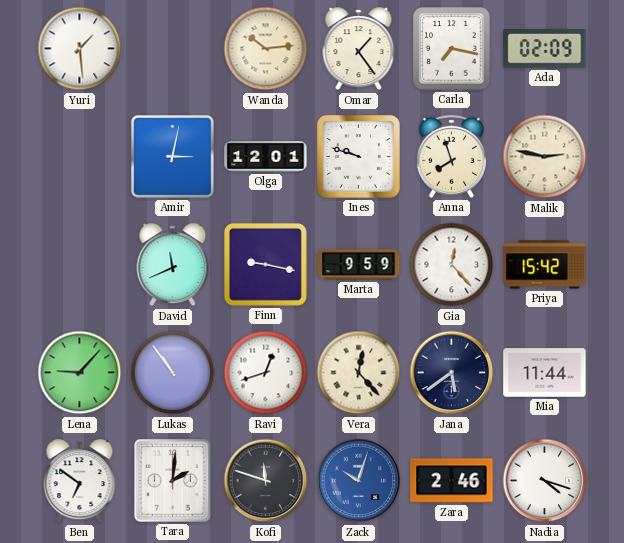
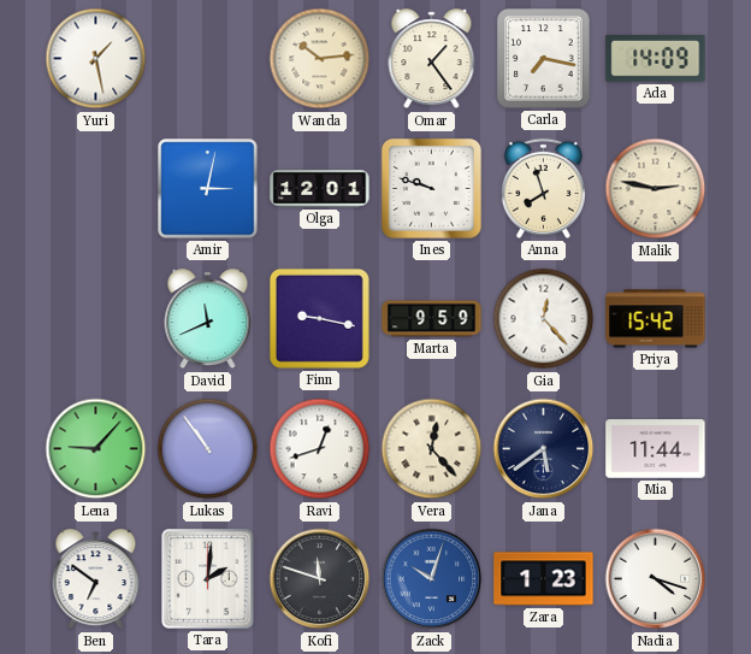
Yuri: 1:29 -> 1:28 (96, 59)
Ada: 02:09 -> 14:09 (656, 59)
Zara: 2:46 -> 1:23 (544, 579)
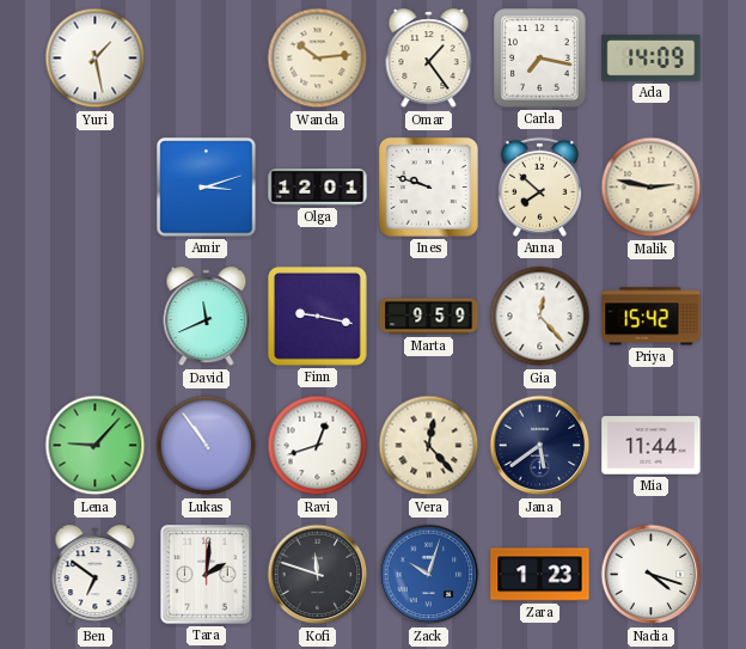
Amir: 3:02 -> 3:12 (207, 188)
Anna: 7:57 -> 7:52 (539, 186)
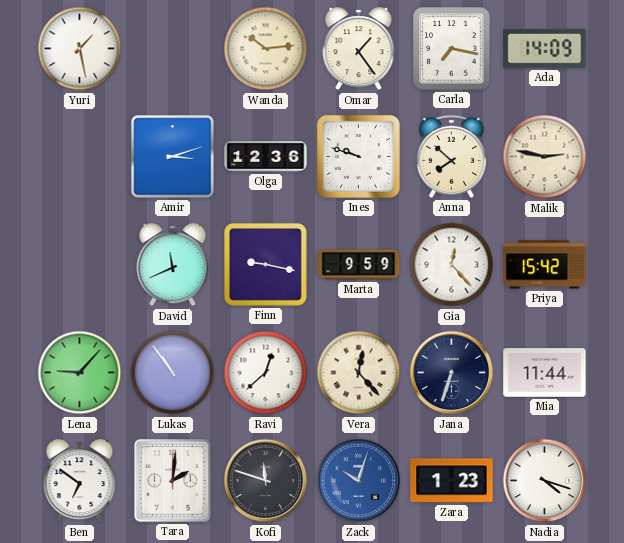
Olga: 12:01 -> 12:36 (266, 157)
Ravi: 12:42 -> 12:38 (266, 373)
Jana: 5:39 -> 6:33 (452, 373)
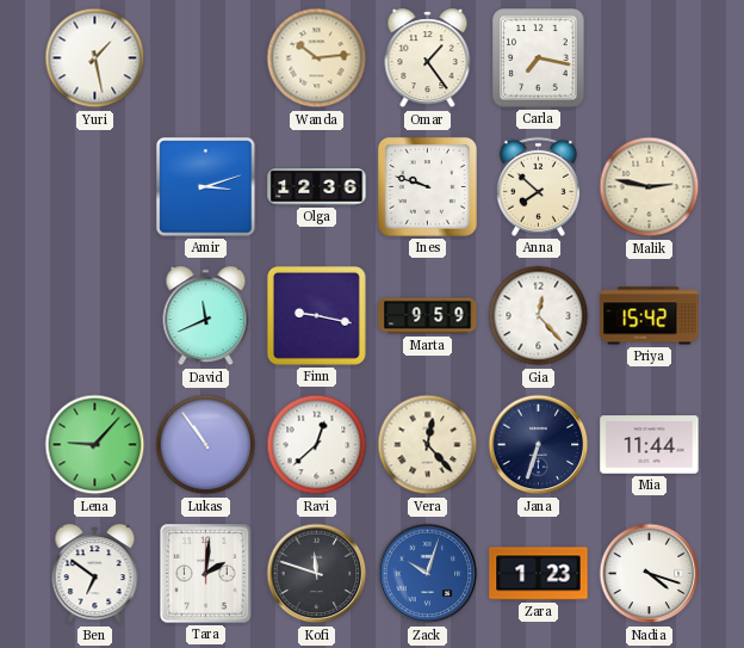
Ada: 14:09 -> none (545, 49)
